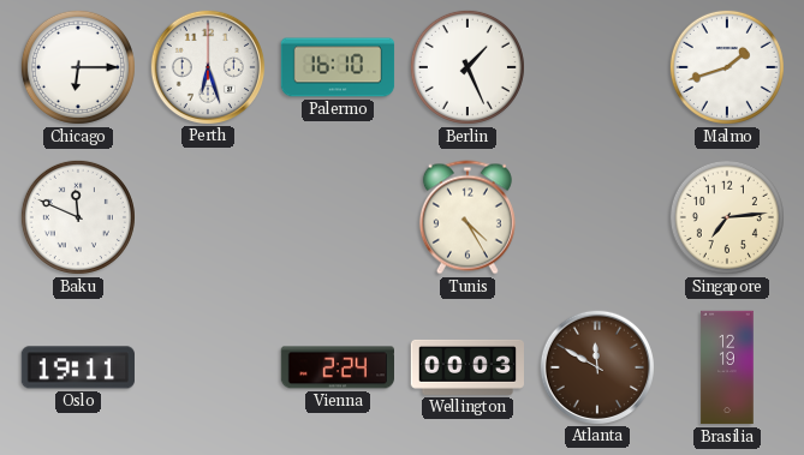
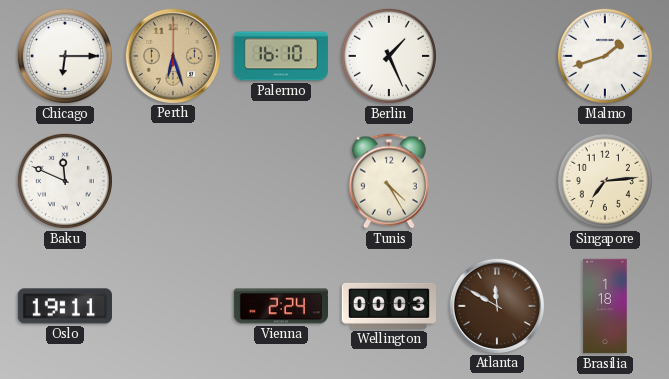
Perth dial: white -> champagne (172, 55)
Brasilia: 12:19 -> 1:18 (605, 306)
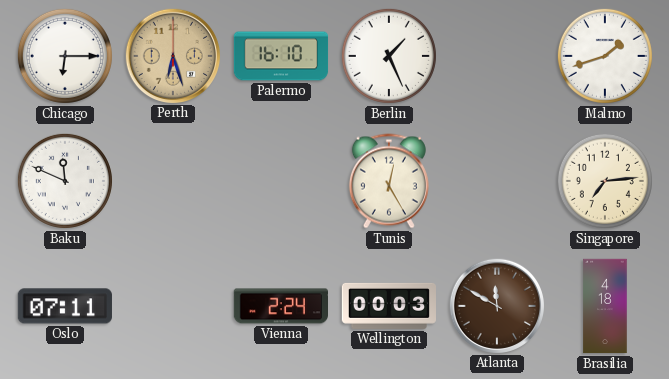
Tunis: 4:25 -> 12:25 (389, 181)
Oslo: 19:11 -> 07:11 (64, 306)
Brasilia: 1:18 -> 4:18 (605, 306)
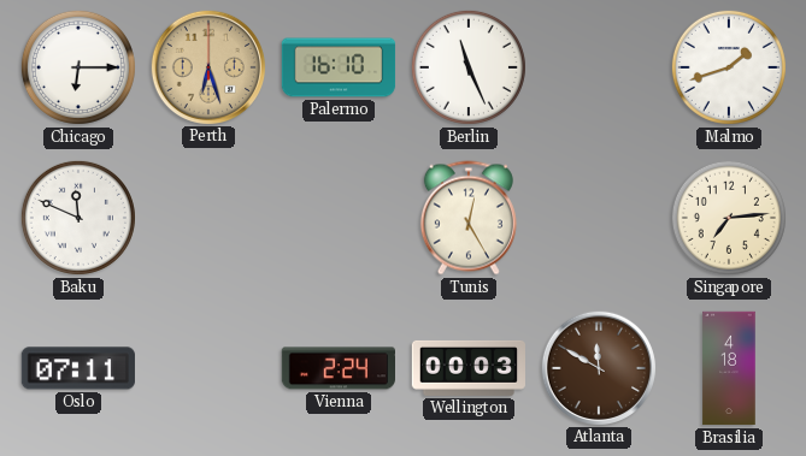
Berlin: 1:26 -> 11:26 (469, 67)
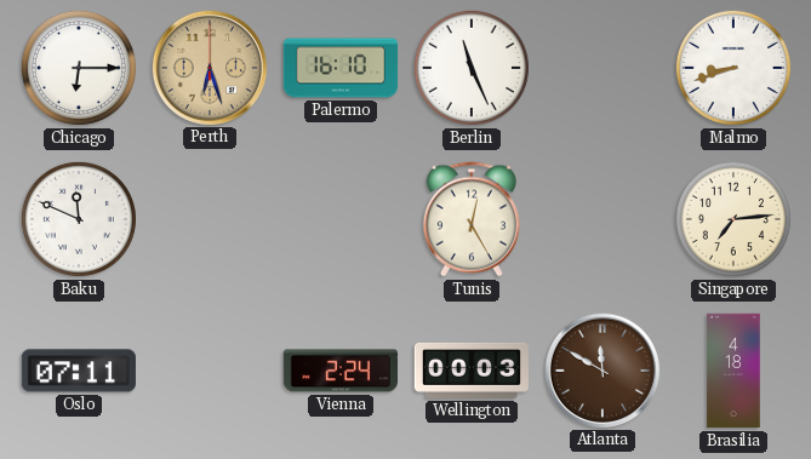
Malmo: 1:42 -> 8:42 (733, 68)
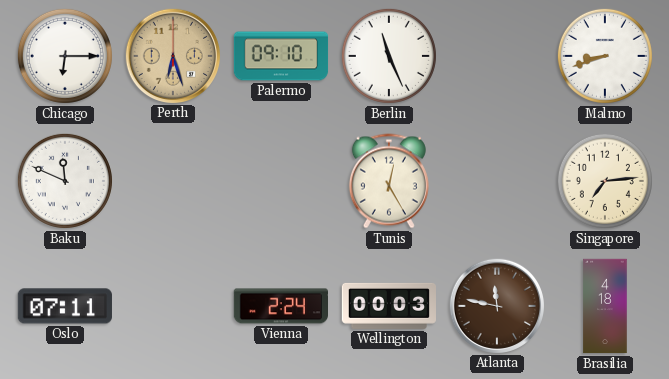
Palermo: 16:10 -> 09:10 (281, 56)
Atlanta: 11:50 -> 11:47 (496, 305)
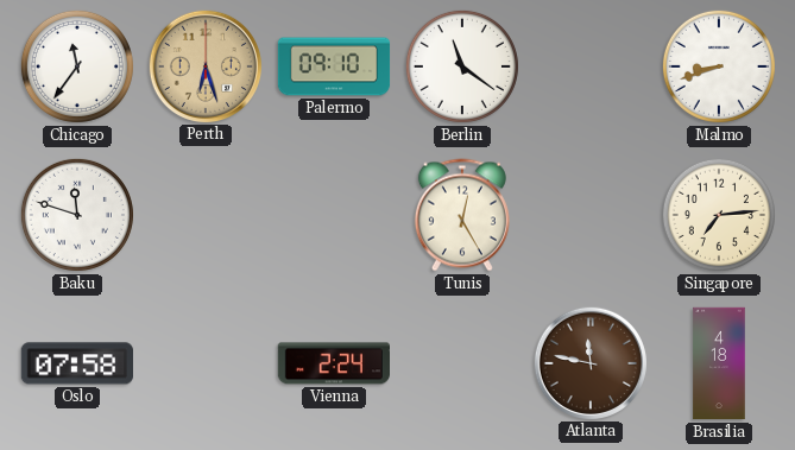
Chicago: 6:15 -> 11:36 (77, 66)
Berlin: 11:26 -> 11:21 (462, 66)
Baku: 11:49 -> 11:48 (77, 215)
Oslo: 07:11 -> 07:58 (76, 363)
Wellington: 00:03 -> none (388, 306)
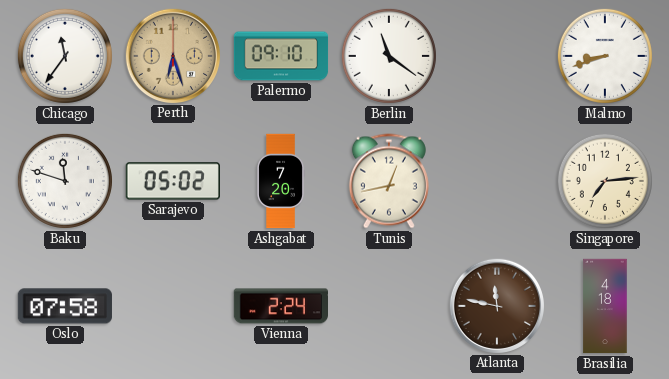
Sarajevo: none -> 05:02 (173, 181)
Ashgabat: none -> 7:20 (281, 181)
Tunis: 12:25 -> 12:43 (389, 181)
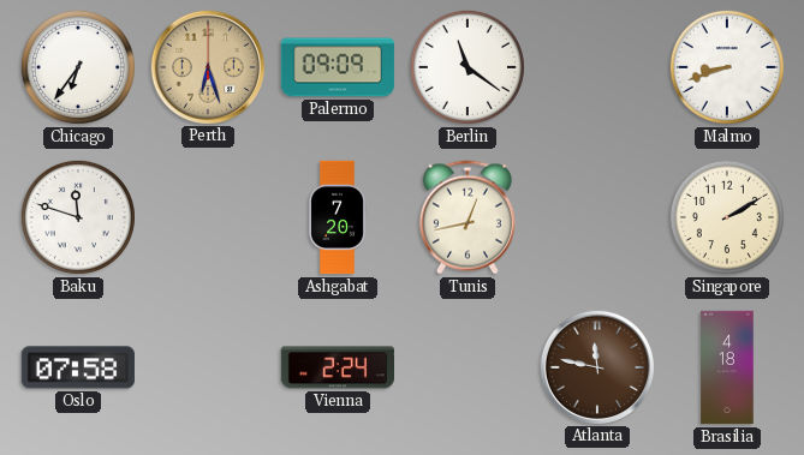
Chicago: 11:36 -> 6:36 (78, 67)
Palermo: 09:10 -> 09:09 (338, 67)
Sarajevo: 05:02 -> none (173, 181)
Singapore: 7:14 -> 2:10 (727, 217)
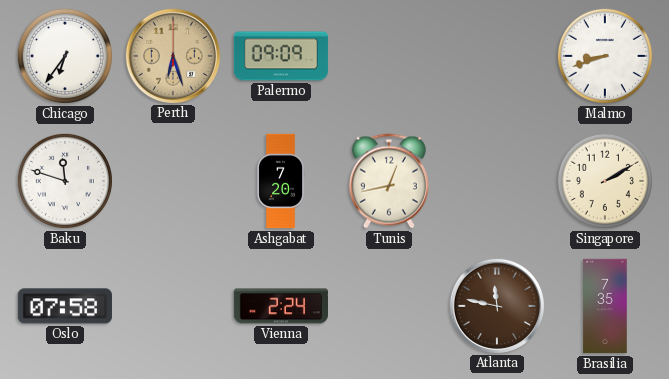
Berlin: 11:21 -> none (467, 67)
Brasilia: 4:18 -> 7:35 (605, 306)
